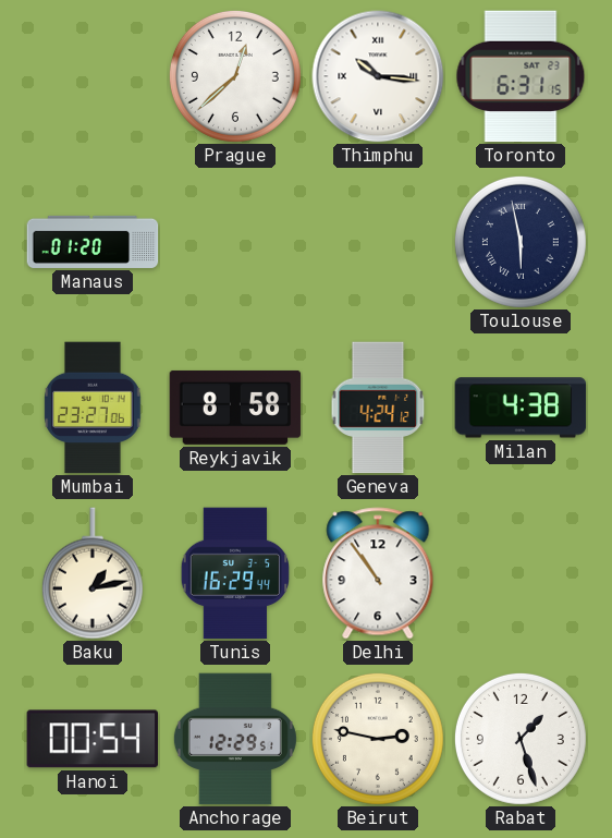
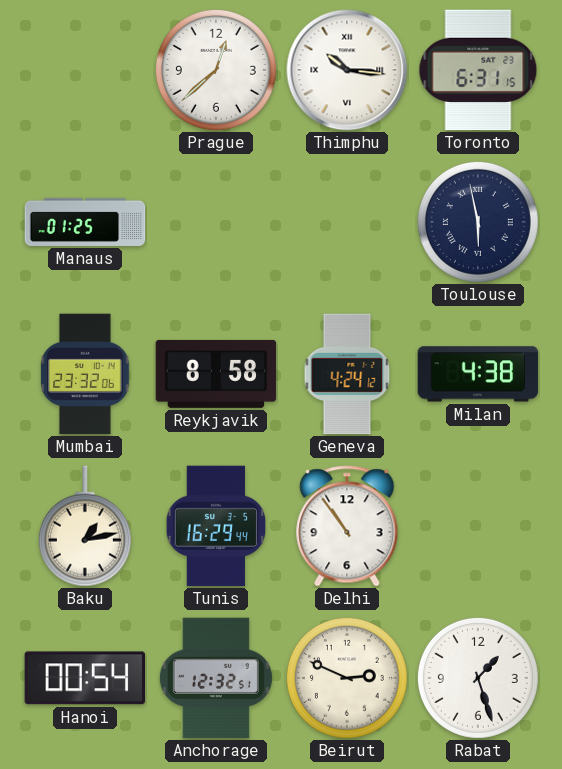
Manaus: 01:20 -> 01:25 (85, 222)
Mumbai: 23:27 -> 23:32 (85, 374)
Anchorage: 12:29 -> 12:32 (216, 678)
Beirut: 2:47 -> 2:49 (347, 678)
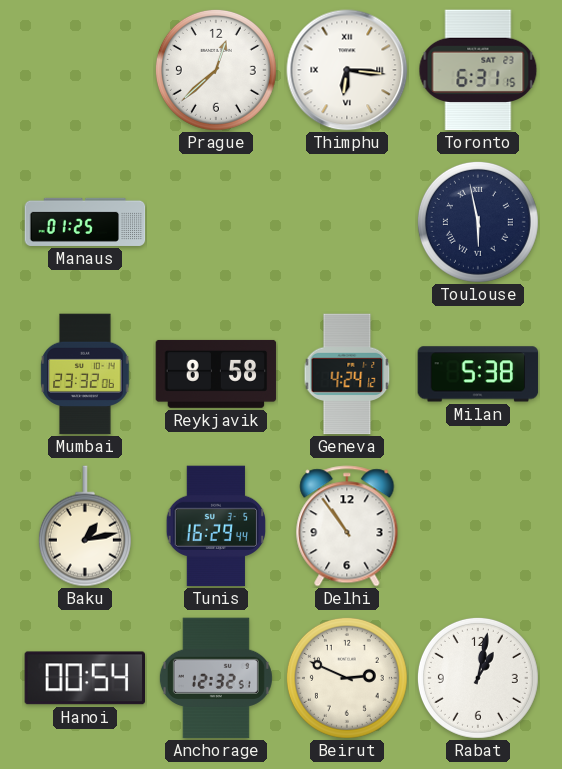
Thimphu: 10:16 -> 6:16 (347, 70)
Milan: 4:38 -> 5:38 (478, 374)
Rabat: 1:27 -> 1:02 (478, 678)
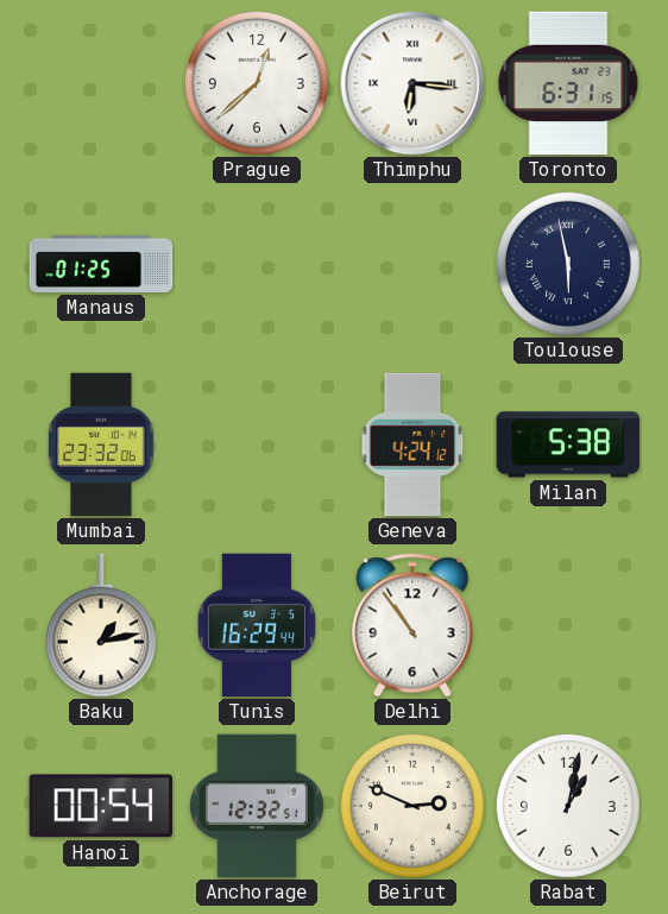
Reykjavik: 8:58 -> none (216, 374)
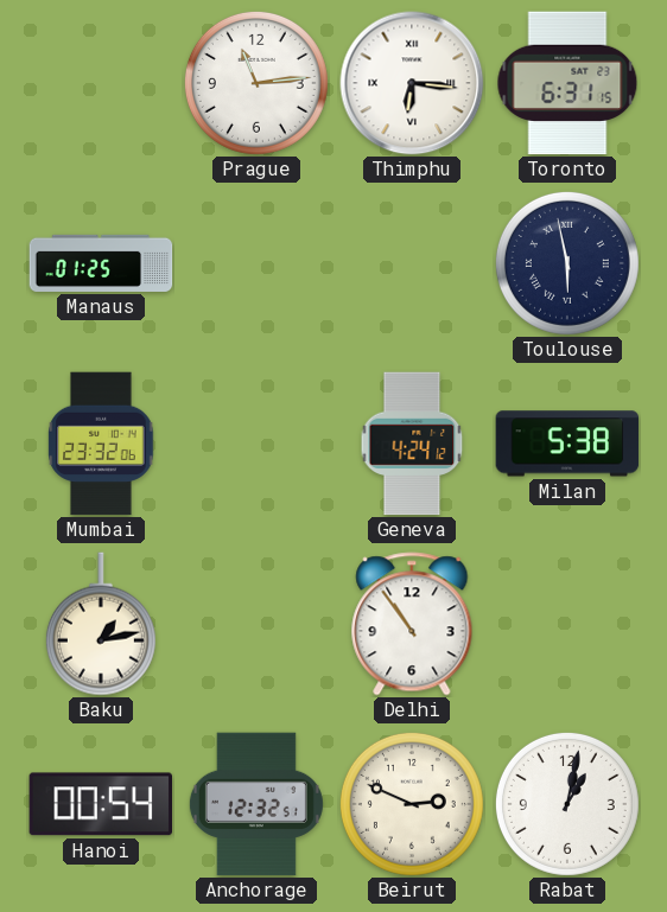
Prague: 12:38 -> 11:14 (256, 83)
Tunis: 16:29 -> none (257, 625)
